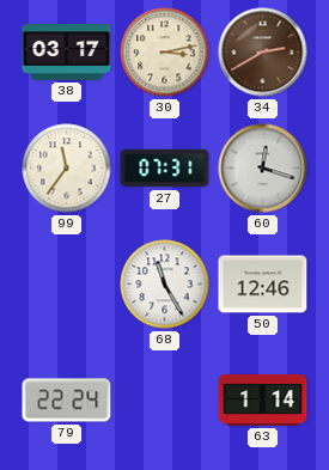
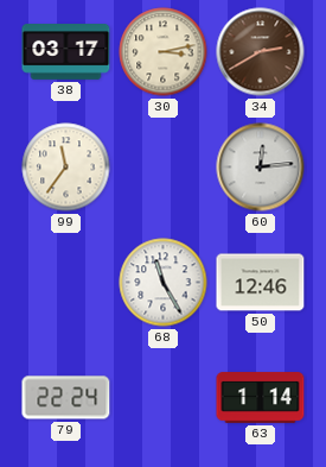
27: 07:31 -> none (165, 169)
60: 12:18 -> 12:14 (261, 168)
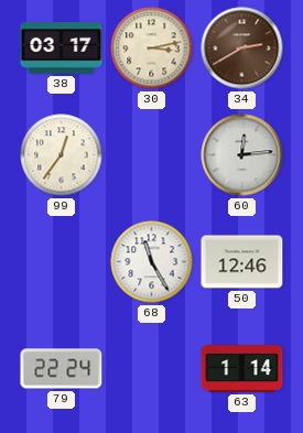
99: 11:36 -> 12:36 (62, 155)
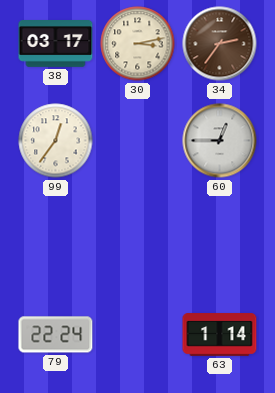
34: 2:40 -> 2:36 (220, 44)
60: 12:14 -> 12:45 (220, 141)
68: 11:25 -> none (152, 262)
50: 12:46 -> none (242, 262)
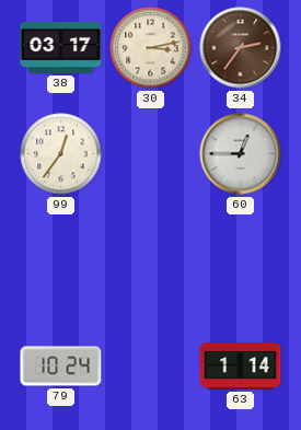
79: 22:24 -> 10:24 (61, 367)
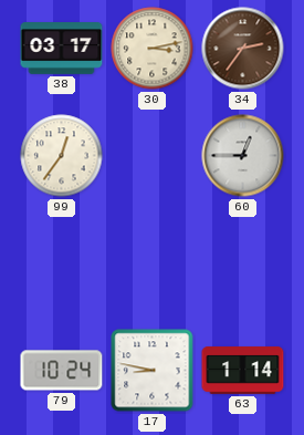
17: none -> 8:47 (153, 371)
